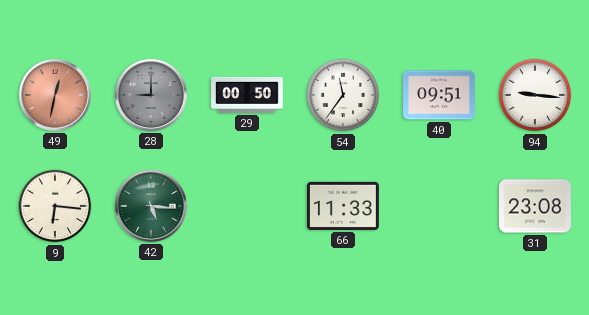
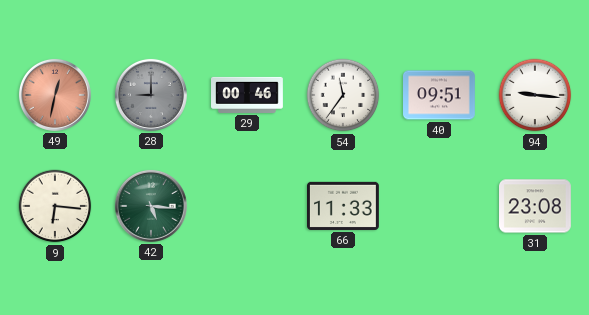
29: 00:50 -> 00:46 (248, 95)
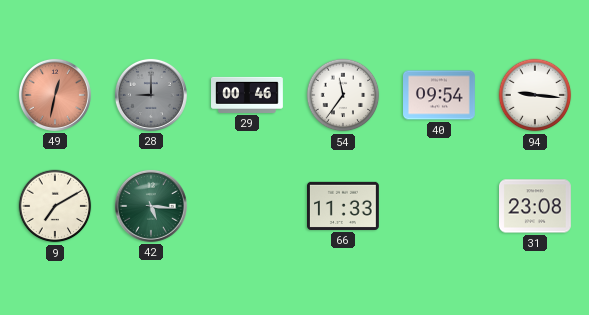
40: 09:51 -> 09:54 (440, 95)
9: 6:16 -> 7:10 (55, 206)
